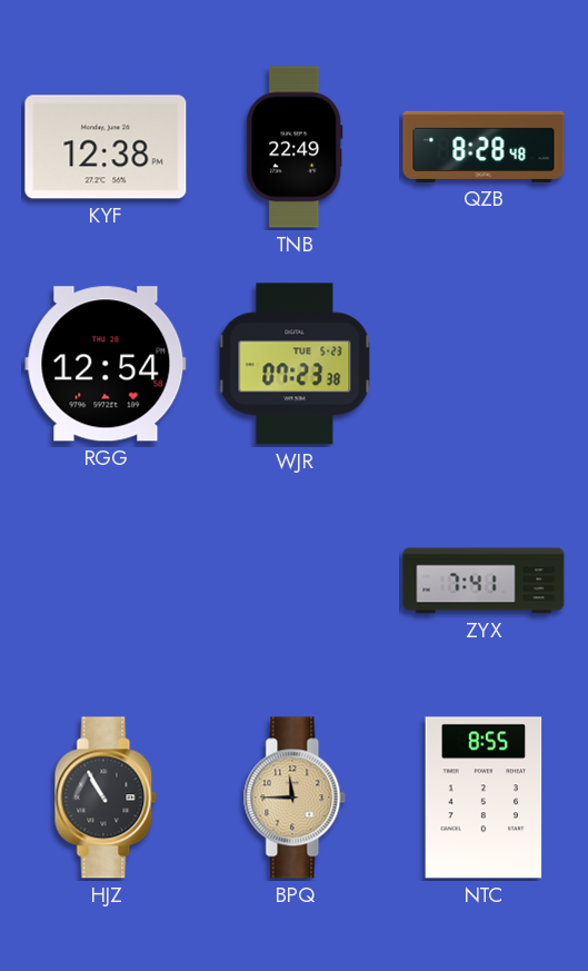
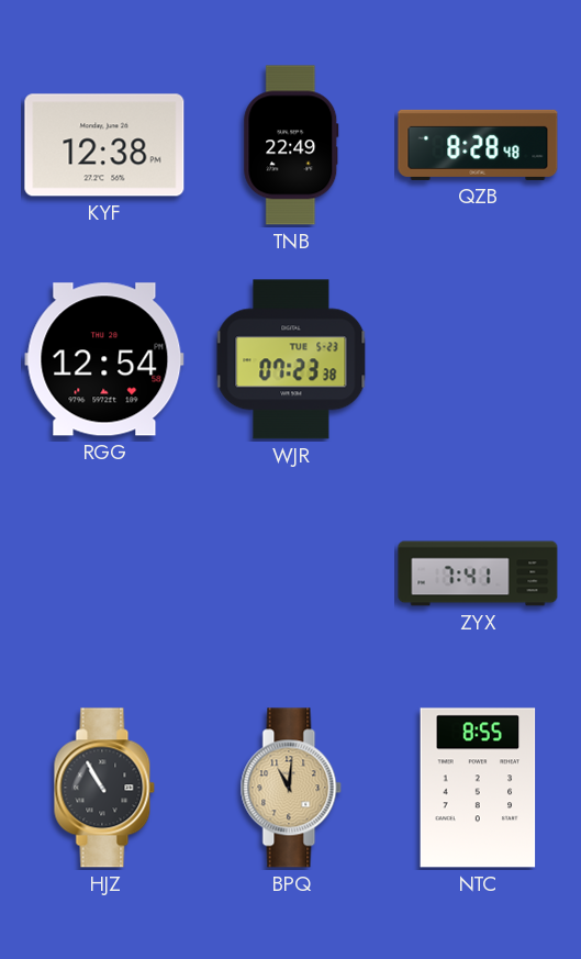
BPQ: 11:45 -> 11:01 (291, 788)
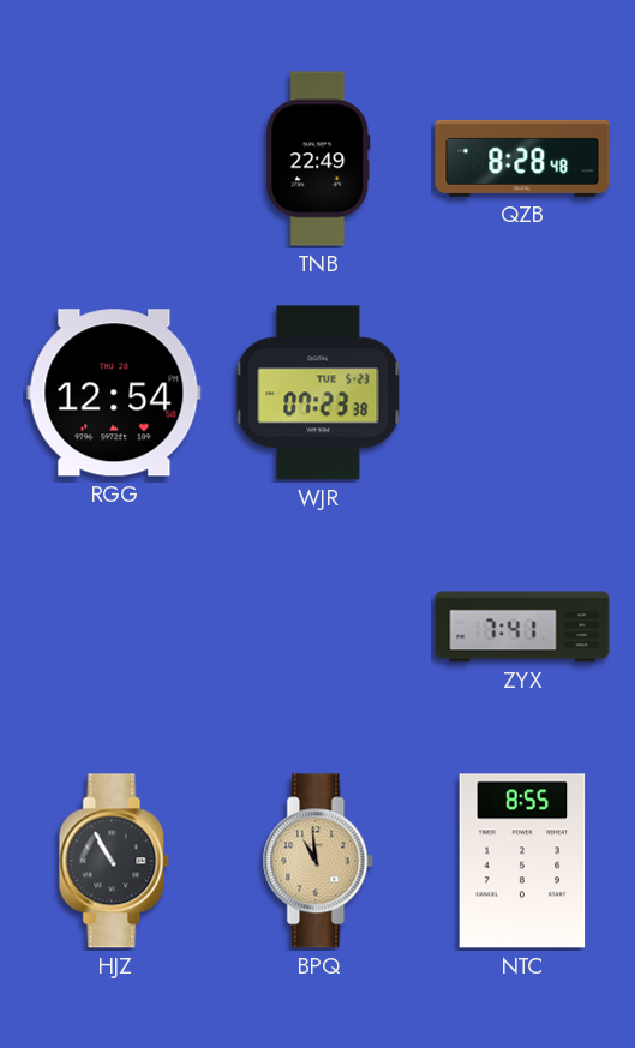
KYF: 12:38 -> none (104, 145)
BPQ: 11:01 -> 10:59 (318, 861)
